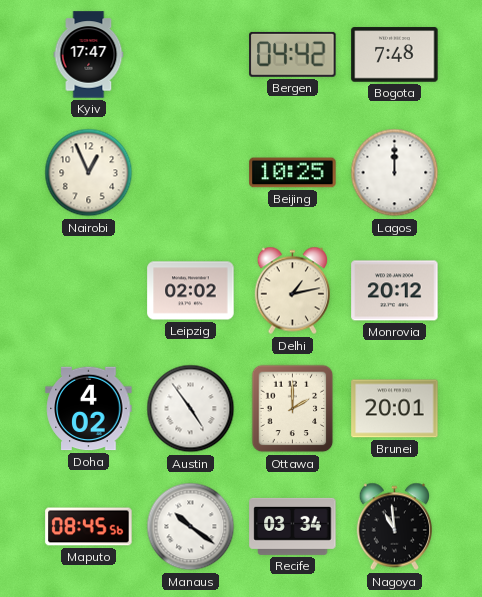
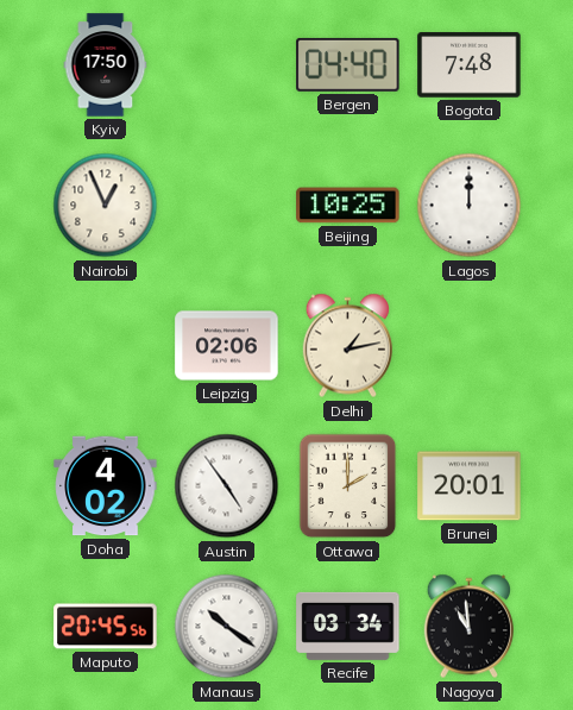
Kyiv: 17:47 -> 17:50 (106, 65)
Bergen: 04:42 -> 04:40 (348, 64)
Leipzig: 02:02 -> 02:06 (227, 346)
Monrovia: 20:12 -> none (395, 291)
Maputo: 08:45 -> 20:45 (106, 627)
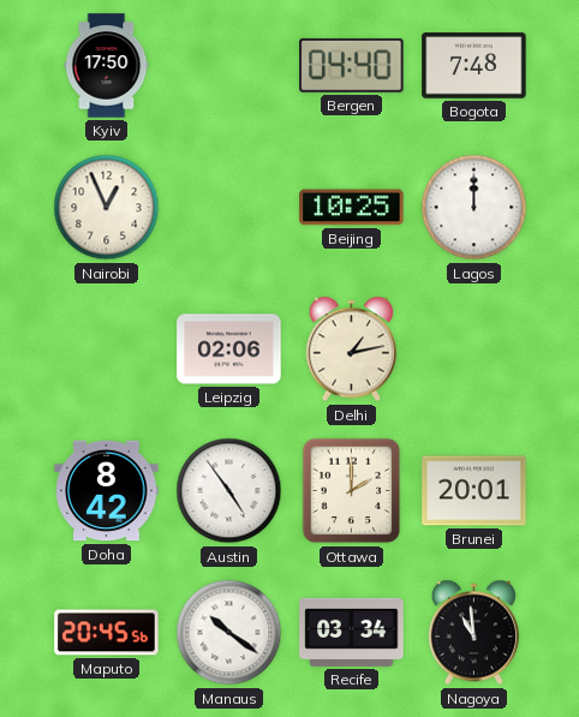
Doha: 4:02 -> 8:42 (107, 491)
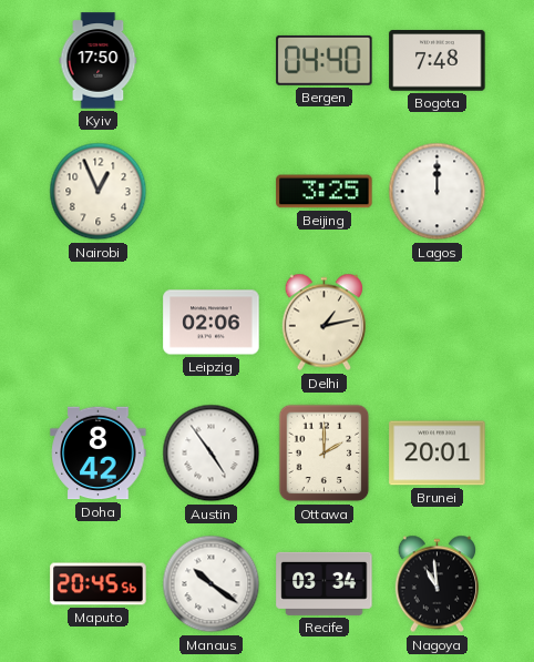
Beijing: 10:25 -> 3:25 (325, 192)
